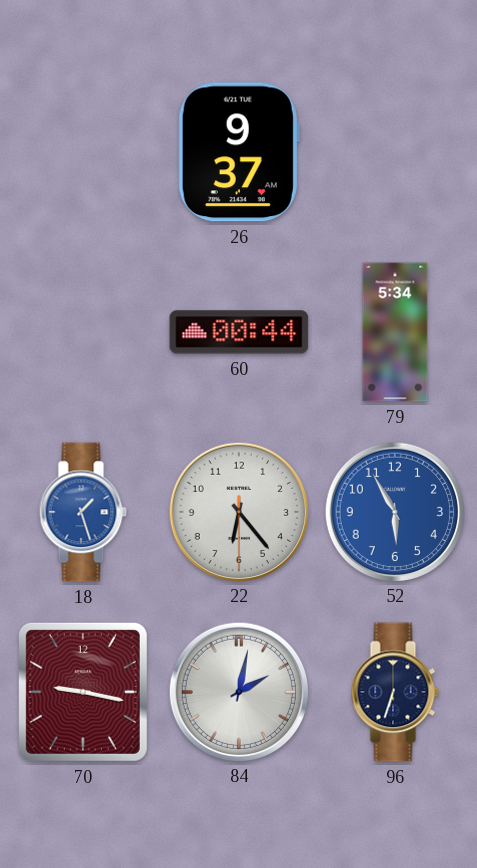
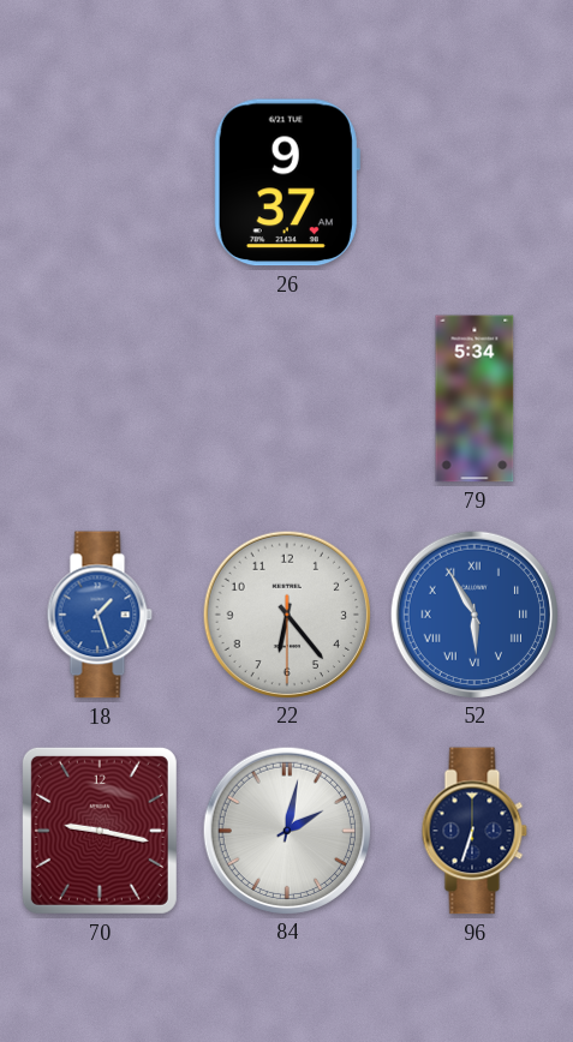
60: 00:44 -> none (239, 332)
52 numerals: Arabic -> Roman (473, 613)
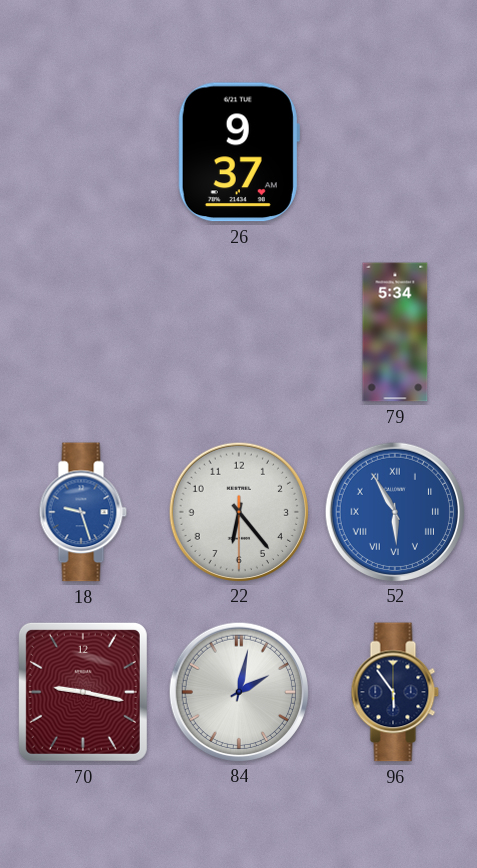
18: 1:27 -> 9:27 (83, 512)
96: 6:33 -> 5:54 (395, 692)
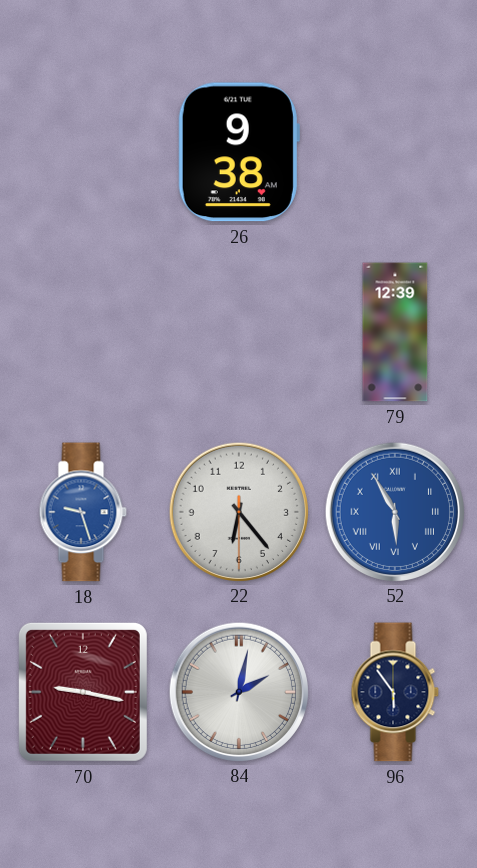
26: 9:37 -> 9:38 (239, 152)
79: 5:34 -> 12:39 (395, 332)
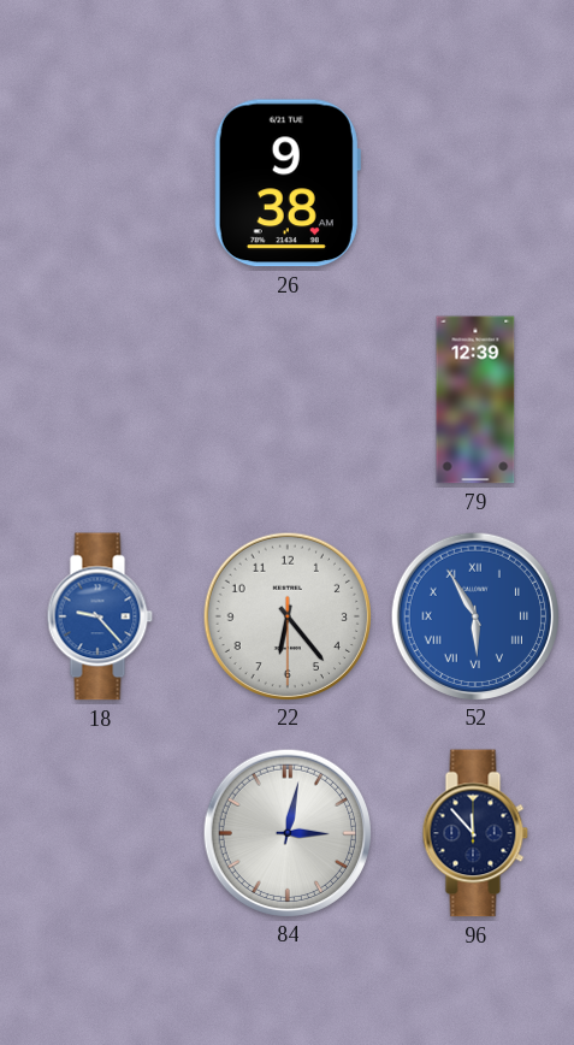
18: 9:27 -> 9:23 (100, 616)
70: 9:17 -> none (83, 692)
84: 2:02 -> 3:02 (286, 832)
96: 5:54 -> 11:53 (475, 833)
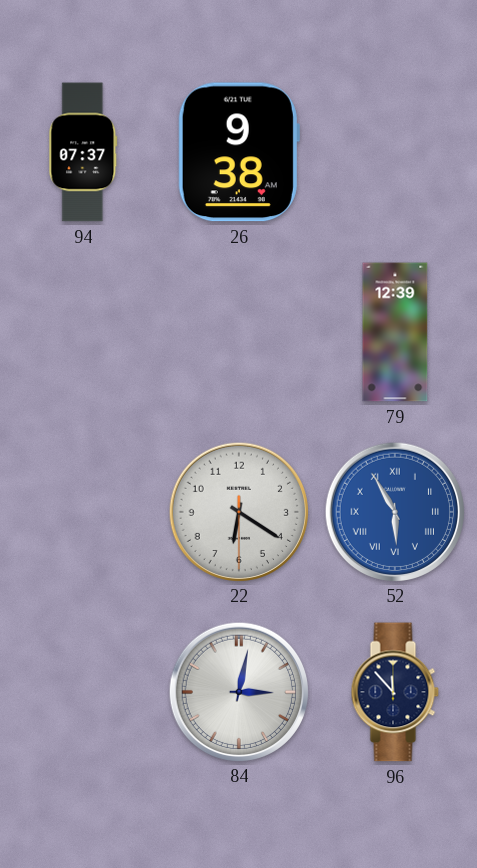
94: none -> 07:37 (83, 152)
18: 9:23 -> none (100, 616)
22: 6:23 -> 6:20 (238, 511)
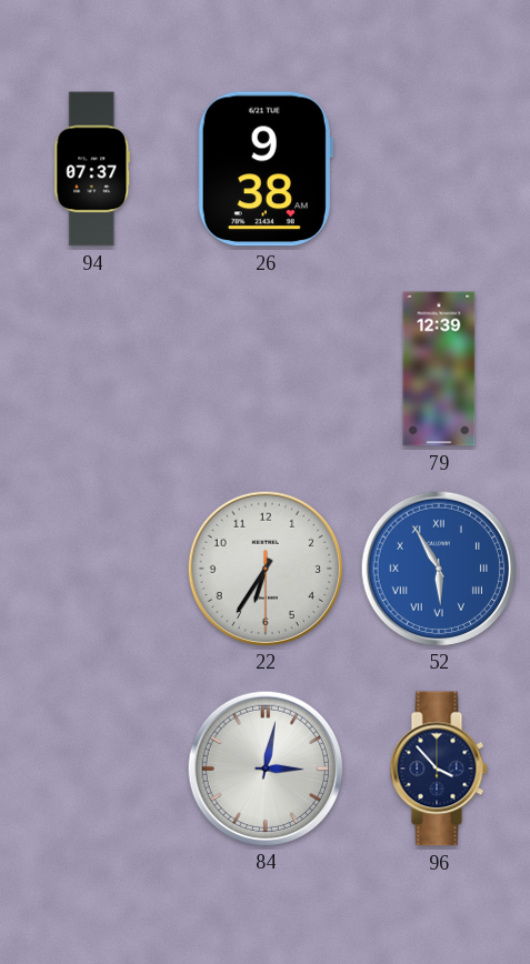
22: 6:20 -> 6:35 (264, 568)
96: 11:53 -> 3:53 (439, 769)
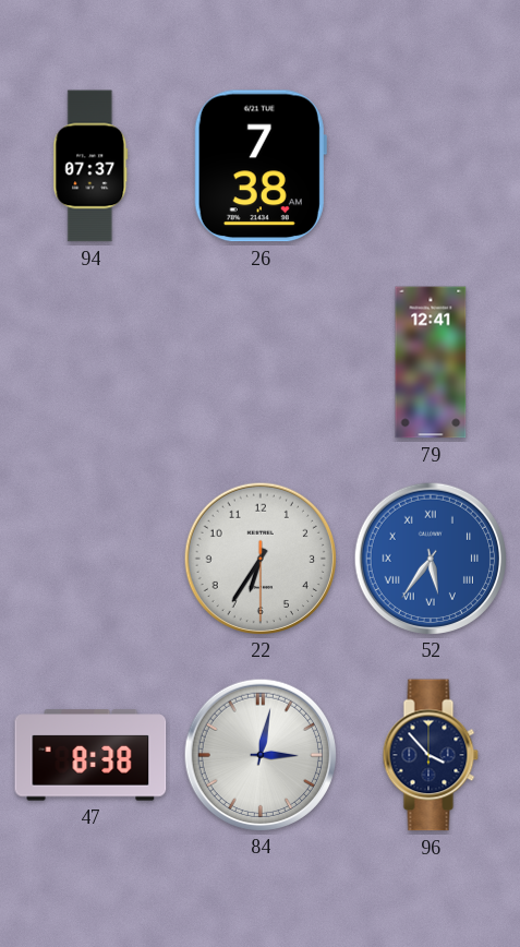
26: 9:38 -> 7:38 (261, 166)
79: 12:39 -> 12:41 (431, 362)
52: 5:55 -> 5:36 (430, 558)
47: none -> 8:38 (90, 755)
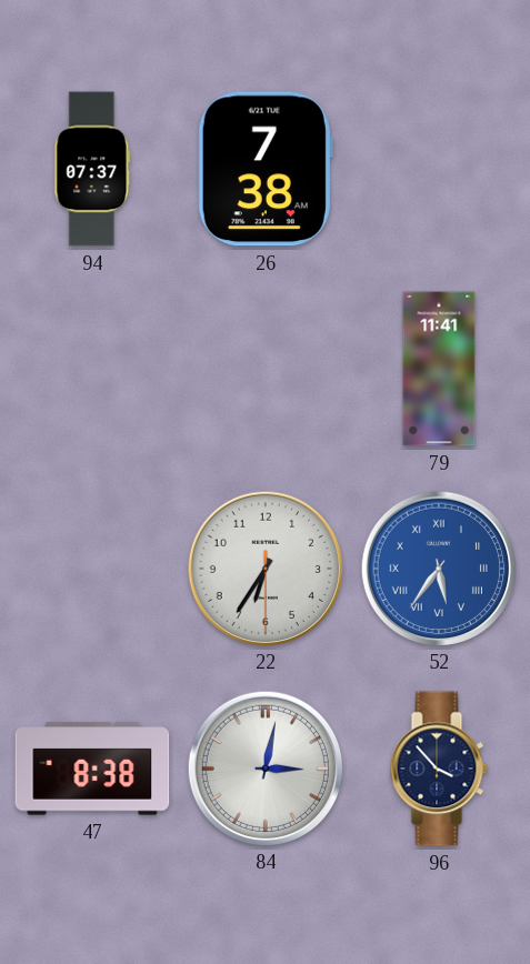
79: 12:41 -> 11:41 (439, 369)
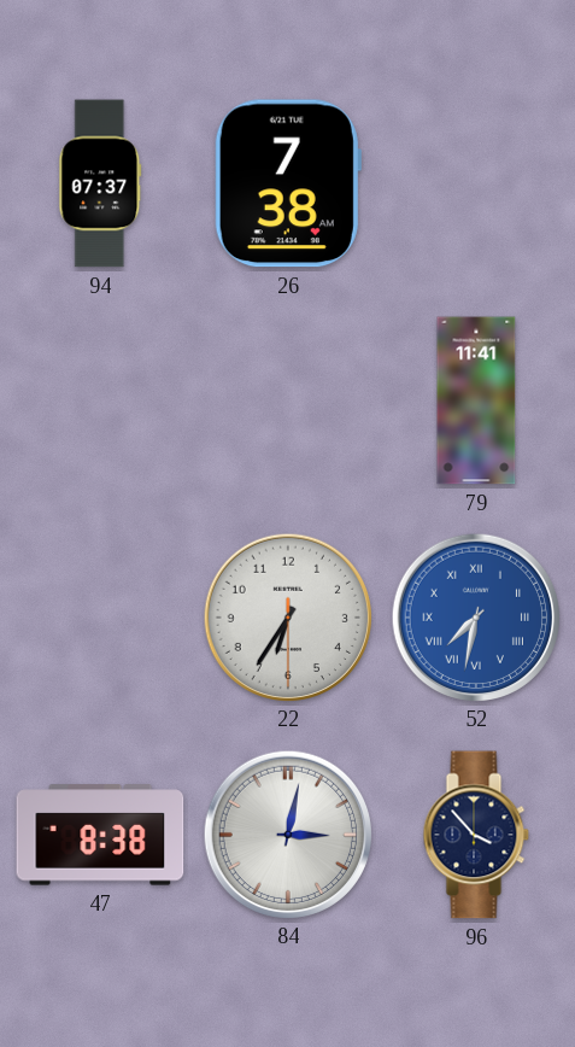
52: 5:36 -> 7:32 (475, 616)
